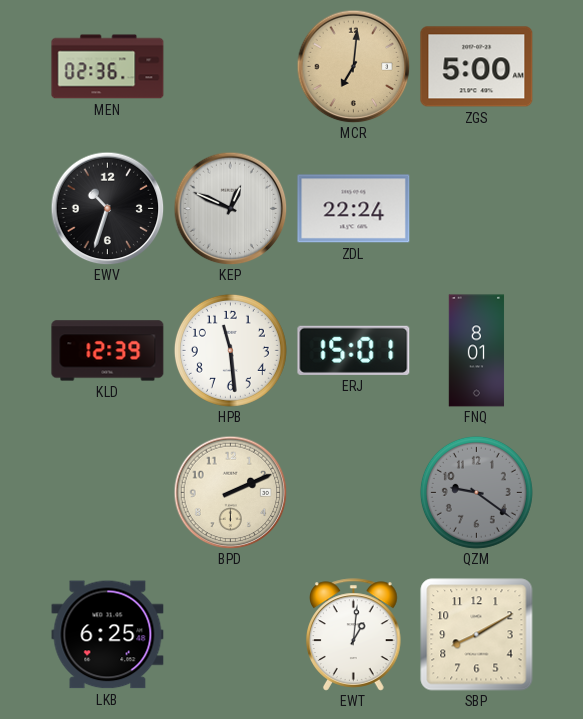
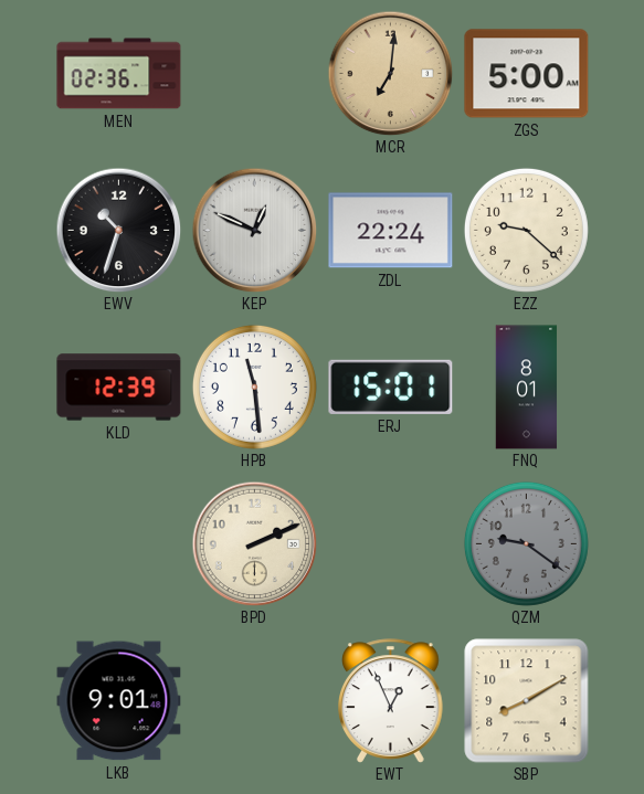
EZZ: none -> 9:22 (526, 230)
LKB: 6:25 -> 9:01 (119, 701)
EWT: 1:01 -> 12:56 (391, 701)
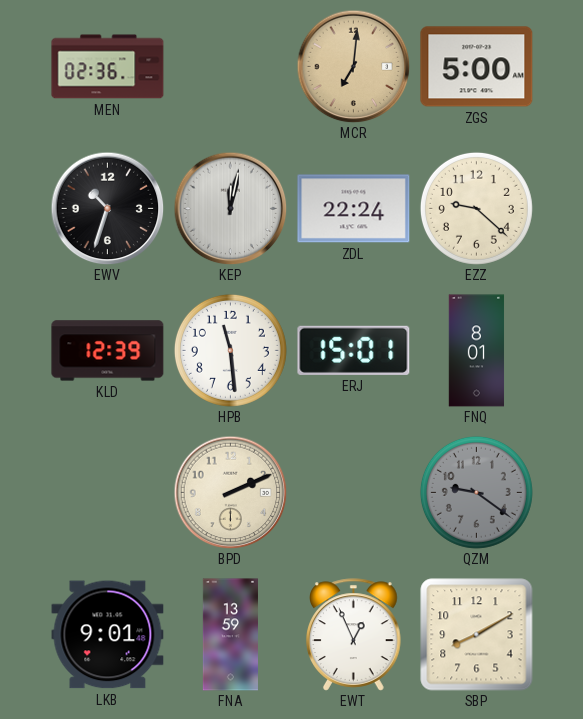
KEP: 12:49 -> 12:02 (230, 208)
FNA: none -> 13:59 (230, 635)
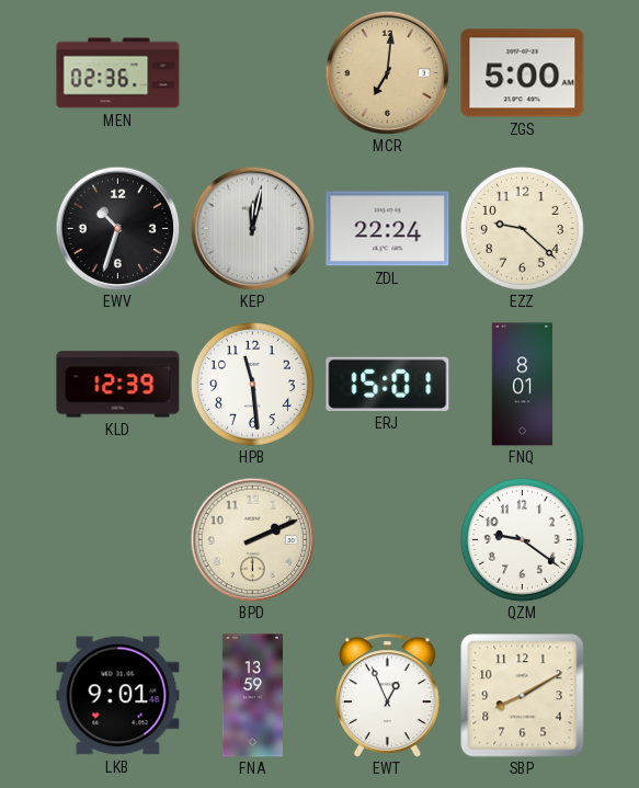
QZM dial: grey -> white (522, 539)
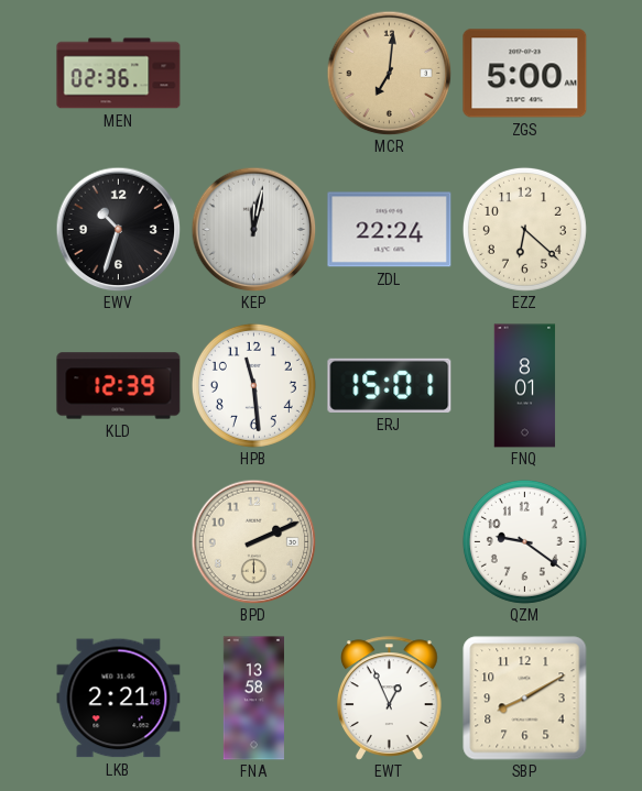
EZZ: 9:22 -> 6:22 (524, 229)
LKB: 9:01 -> 2:21 (119, 699)
FNA: 13:59 -> 13:58 (253, 699)
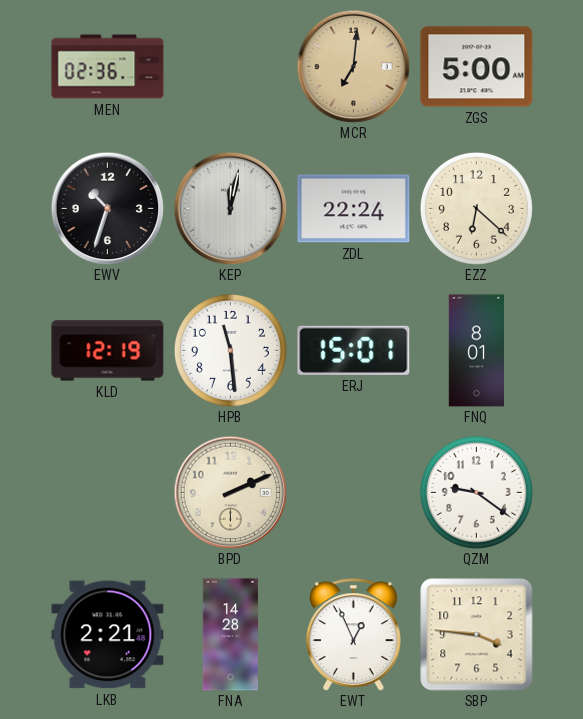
KLD: 12:39 -> 12:19 (108, 351)
FNA: 13:58 -> 14:28 (230, 635)
SBP: 8:10 -> 3:46 (477, 635)
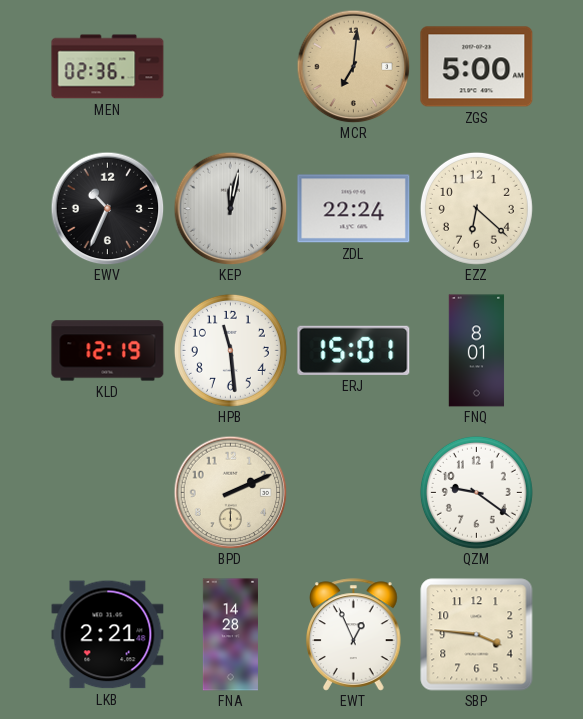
EWV: 10:33 -> 10:34 (107, 208)
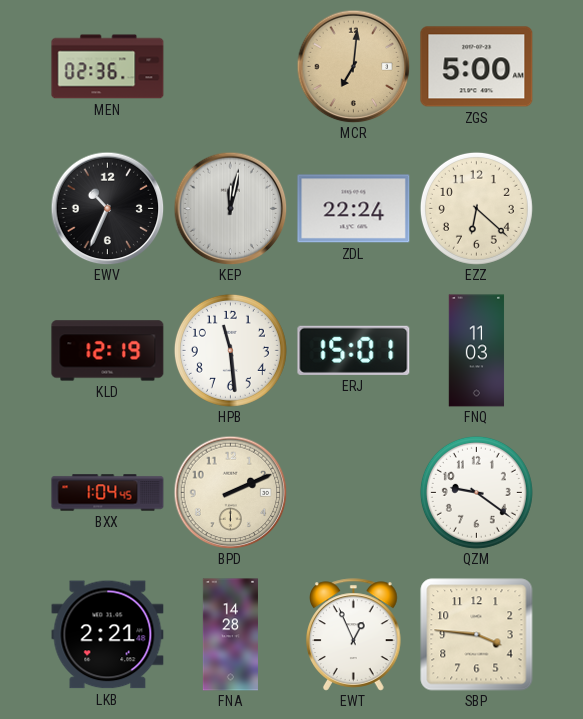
FNQ: 8:01 -> 11:03 (477, 351)
BXX: none -> 1:04 (108, 493)
